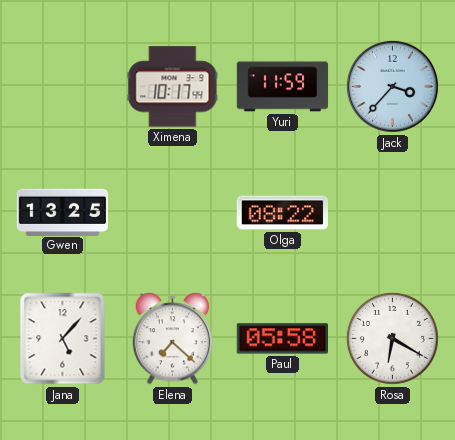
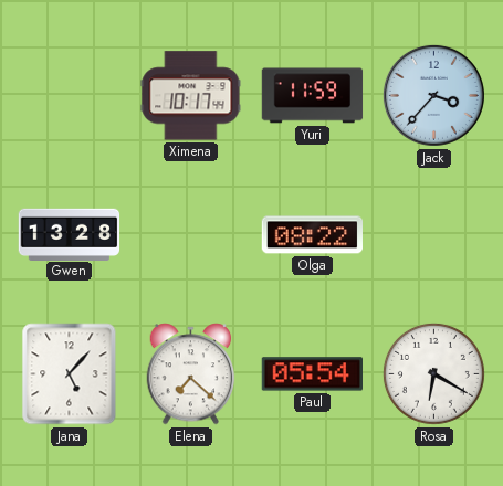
Gwen: 13:25 -> 13:28 (70, 234)
Paul: 05:58 -> 05:54 (312, 374)
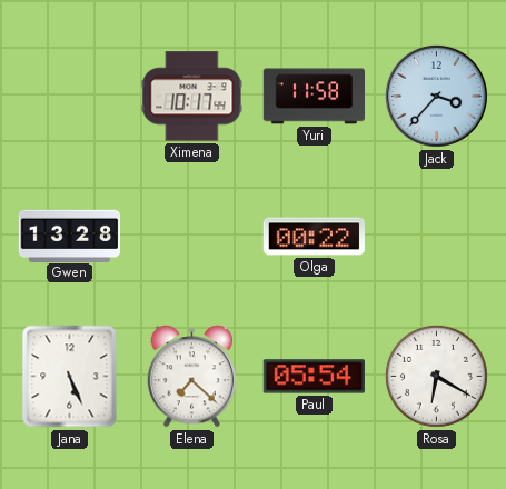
Yuri: 11:59 -> 11:58 (315, 97)
Olga: 08:22 -> 00:22 (314, 237)
Jana: 5:07 -> 5:26 (70, 377)
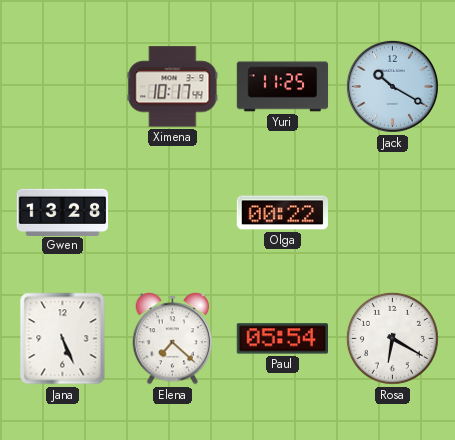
Yuri: 11:58 -> 11:25 (283, 87)
Jack: 3:37 -> 10:20 (392, 86)
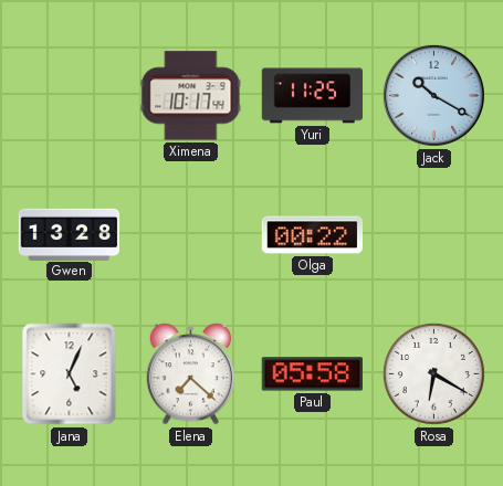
Jana: 5:26 -> 5:04 (70, 374)
Paul: 05:54 -> 05:58 (312, 374)
